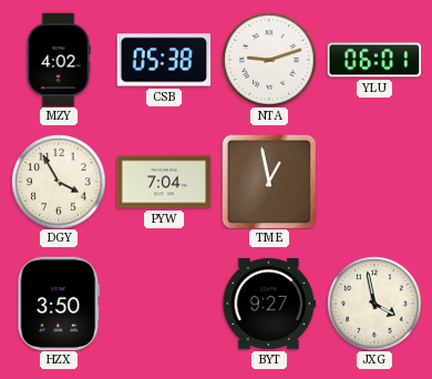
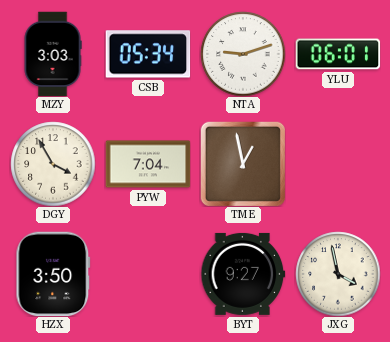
MZY: 4:02 -> 3:03 (53, 54)
CSB: 05:38 -> 05:34 (148, 54)
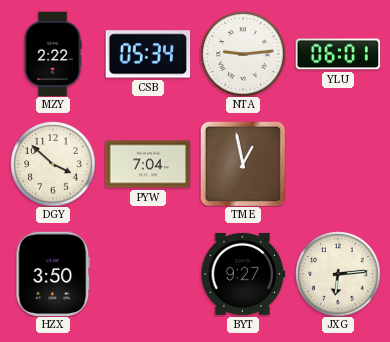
MZY: 3:03 -> 2:22 (53, 54)
NTA: 9:12 -> 9:14 (243, 54)
DGY: 3:55 -> 3:52 (53, 164)
JXG: 3:58 -> 6:14 (338, 274)
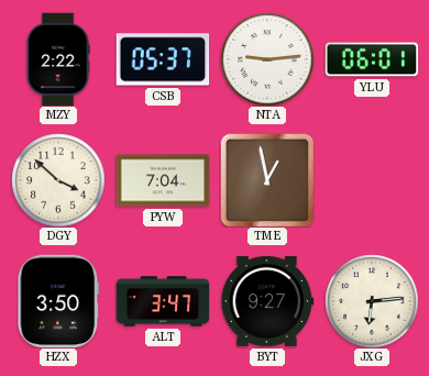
CSB: 05:34 -> 05:37 (163, 59)
ALT: none -> 3:47 (163, 301)
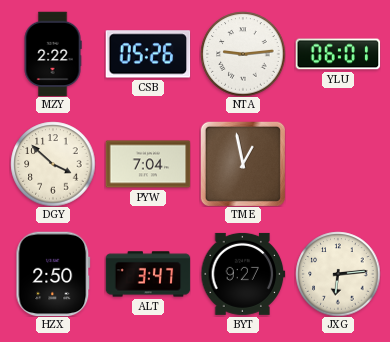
CSB: 05:37 -> 05:26 (148, 54)
HZX: 3:50 -> 2:50 (53, 274)
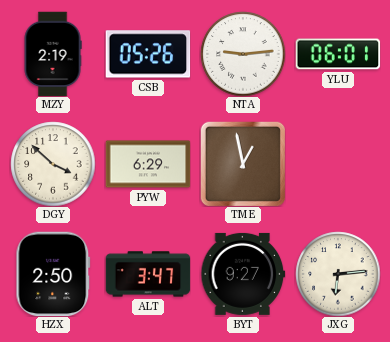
MZY: 2:22 -> 2:19 (53, 54)
PYW: 7:04 -> 6:29 (148, 164)
